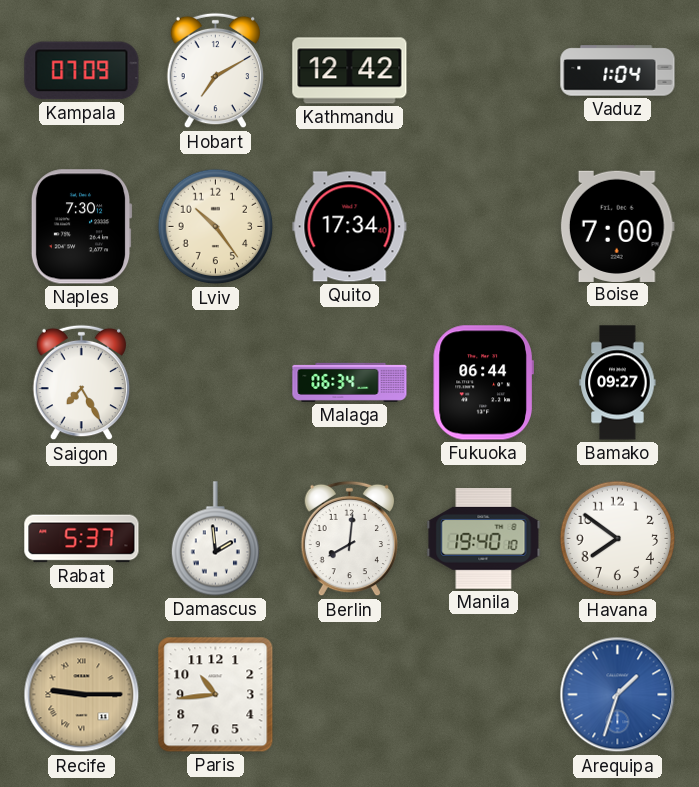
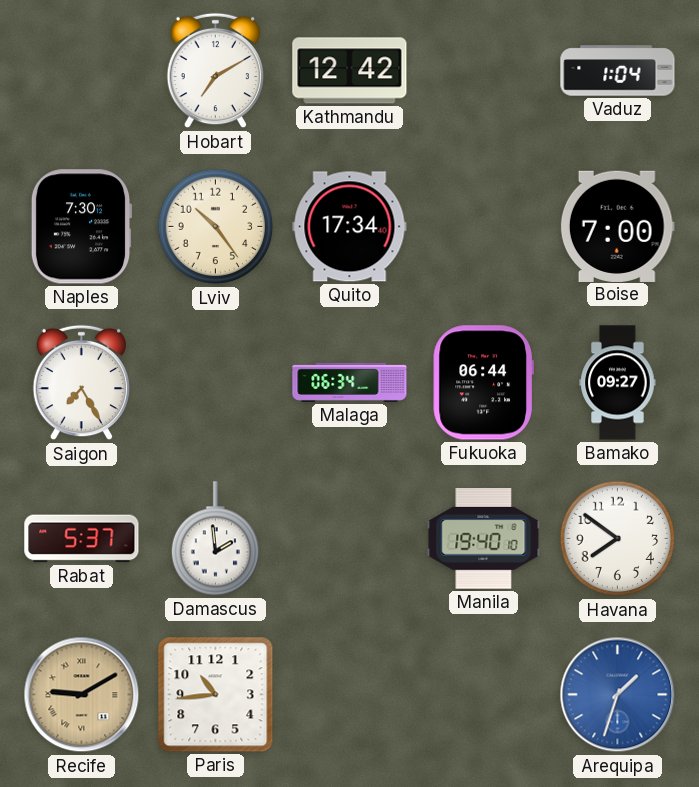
Kampala: 07:09 -> none (82, 71)
Berlin: 8:01 -> none (349, 539)
Recife: 9:15 -> 9:10 (82, 695)
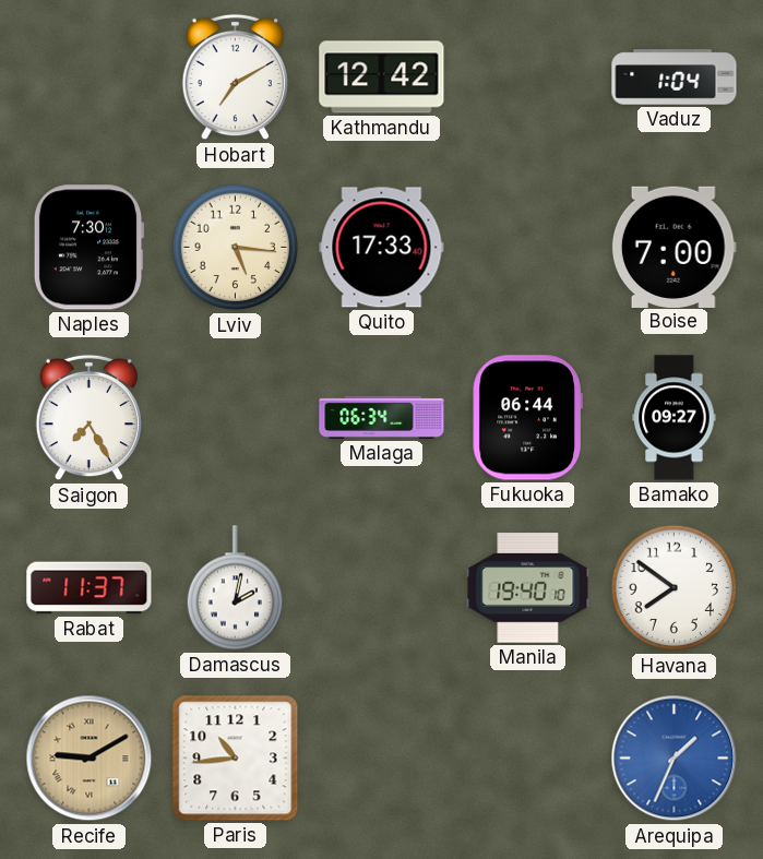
Lviv: 10:24 -> 5:16 (236, 248)
Quito: 17:34 -> 17:33 (382, 248)
Rabat: 5:37 -> 11:37 (90, 588)
Damascus: 1:59 -> 2:02 (235, 588)
Arequipa: 1:33 -> 1:34 (675, 759)
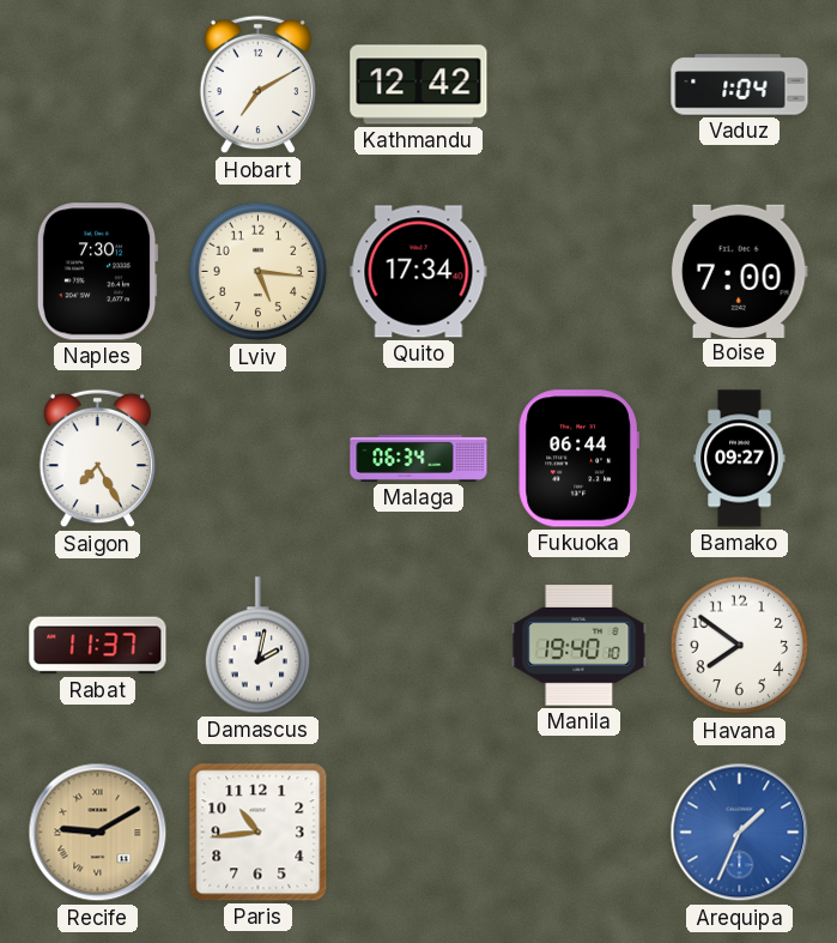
Quito: 17:33 -> 17:34 (419, 272)
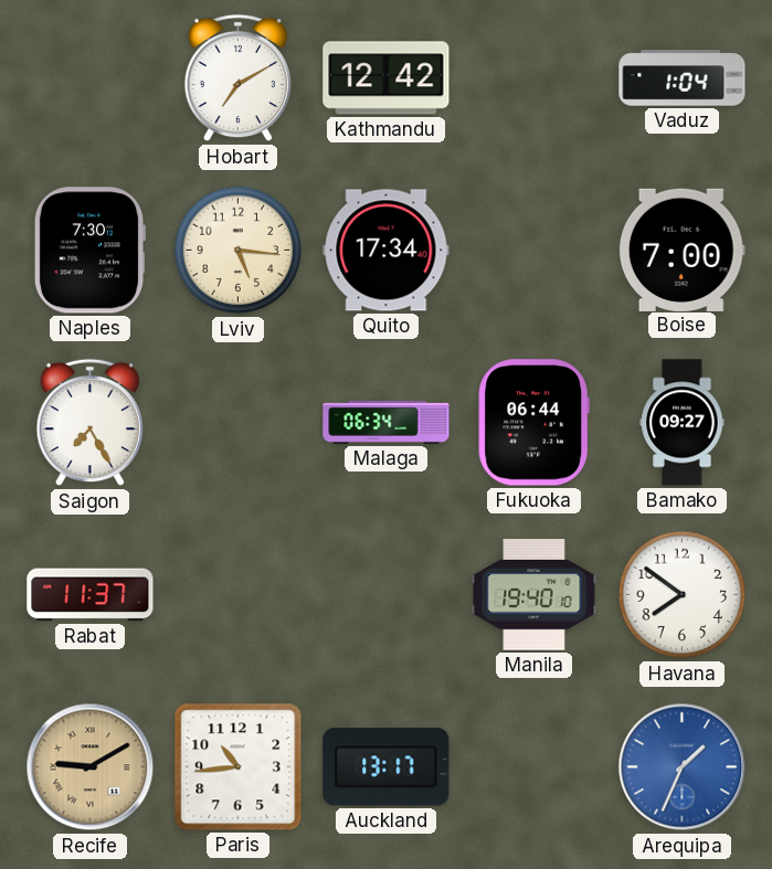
Damascus: 2:02 -> none (257, 646)
Auckland: none -> 13:17 (387, 767)
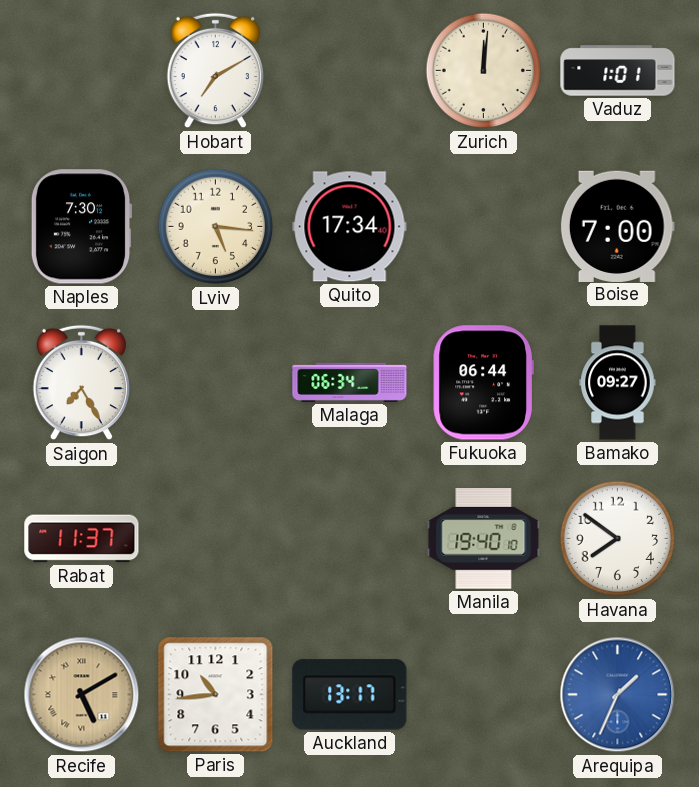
Kathmandu: 12:42 -> none (387, 78)
Zurich: none -> 12:01 (484, 71)
Vaduz: 1:04 -> 1:01 (618, 71)
Recife: 9:10 -> 5:10 (82, 695)
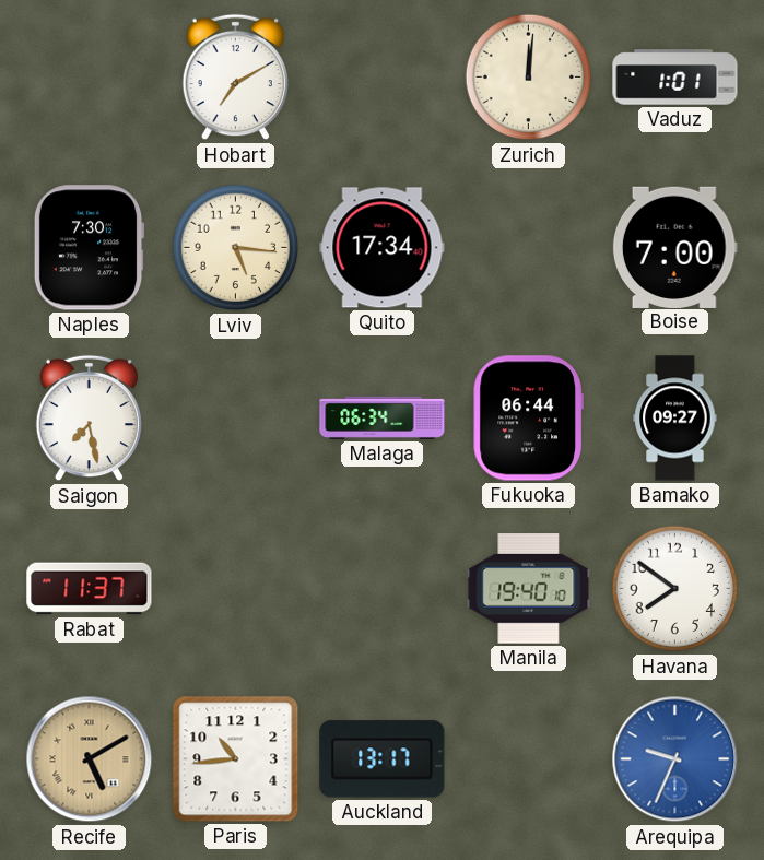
Saigon: 7:25 -> 7:28 (89, 419)
Arequipa: 1:34 -> 9:34 (675, 759)
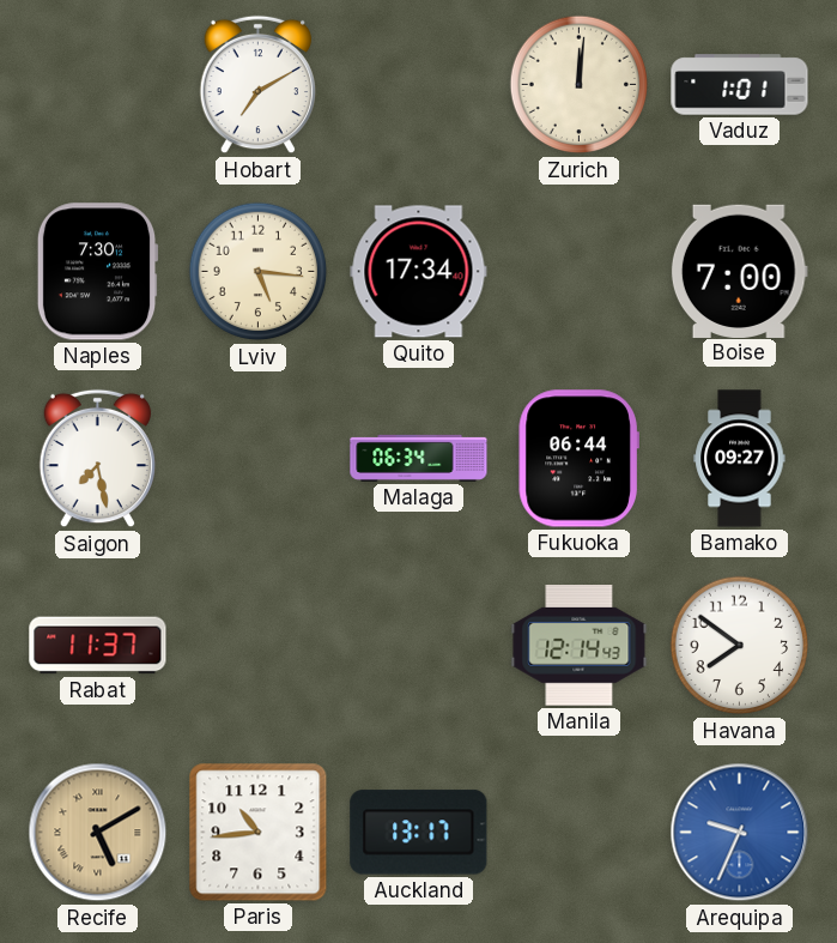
Manila: 19:40 -> 12:14 (580, 646)
